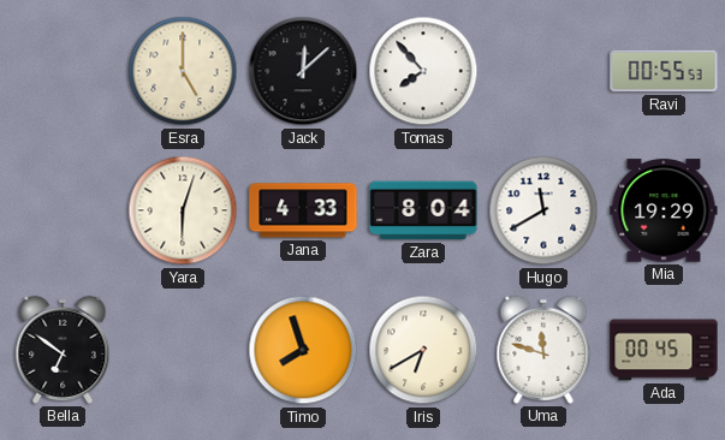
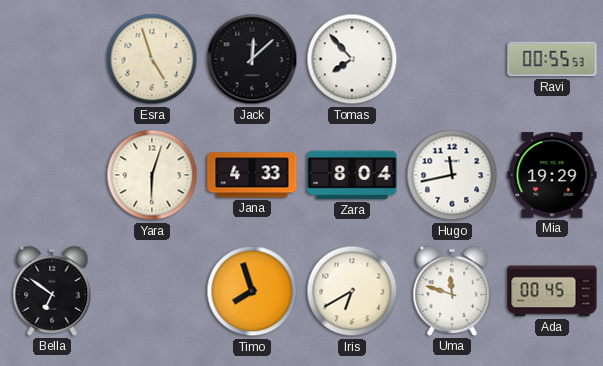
Esra: 5:00 -> 4:57 (152, 59)
Hugo: 11:40 -> 11:43 (452, 175)
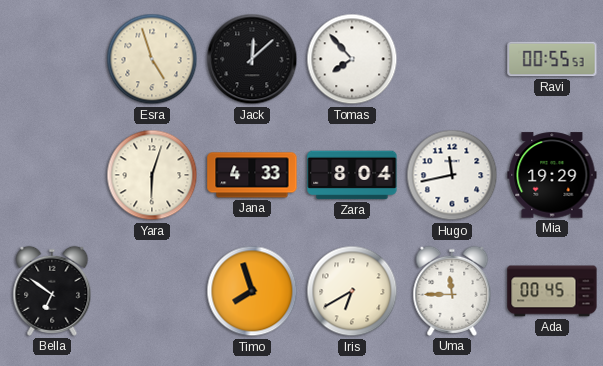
Uma: 11:48 -> 11:45 (452, 291)
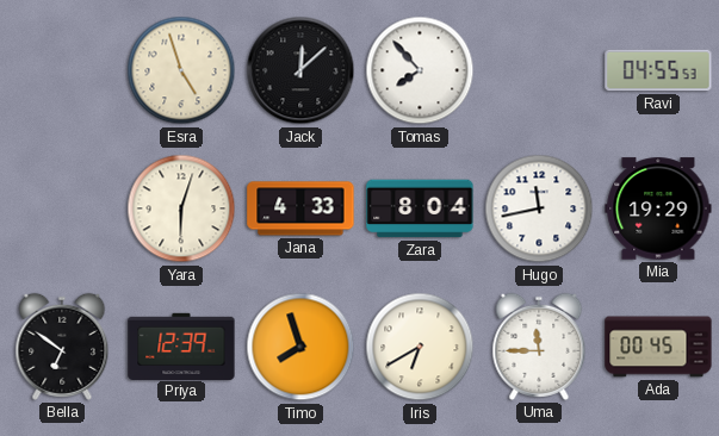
Ravi: 00:55 -> 04:55 (658, 70)
Priya: none -> 12:39 (181, 345)
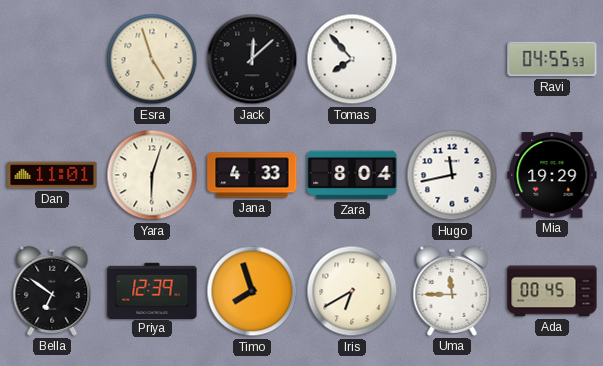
Dan: none -> 11:01 (52, 175)
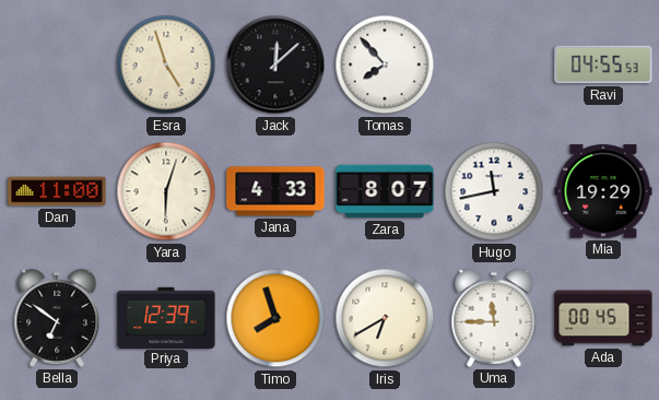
Dan: 11:01 -> 11:00 (57, 191)
Zara: 8:04 -> 8:07 (385, 191)
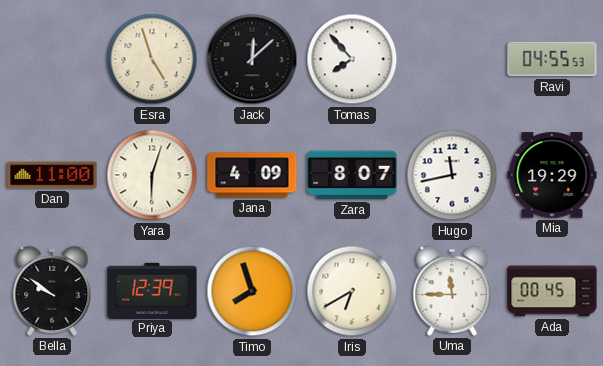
Jana: 4:33 -> 4:09 (252, 175)
Bella: 6:51 -> 9:51 (52, 291)
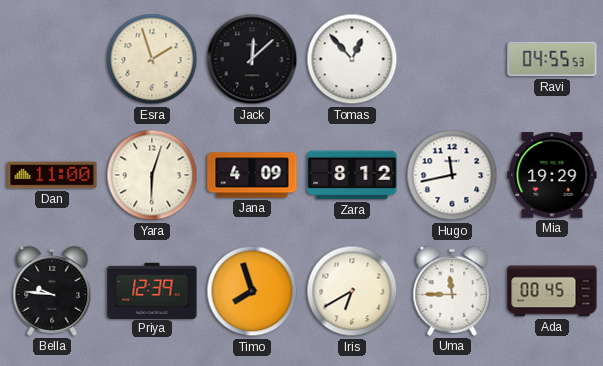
Esra: 4:57 -> 1:57 (152, 59)
Tomas: 7:53 -> 12:53 (352, 59)
Zara: 8:07 -> 8:12 (352, 175)
Bella: 9:51 -> 9:46 (52, 291)
